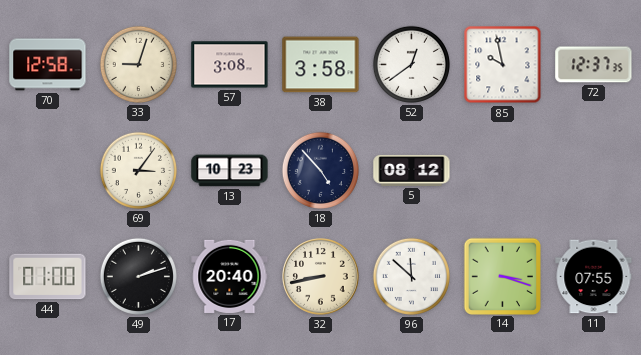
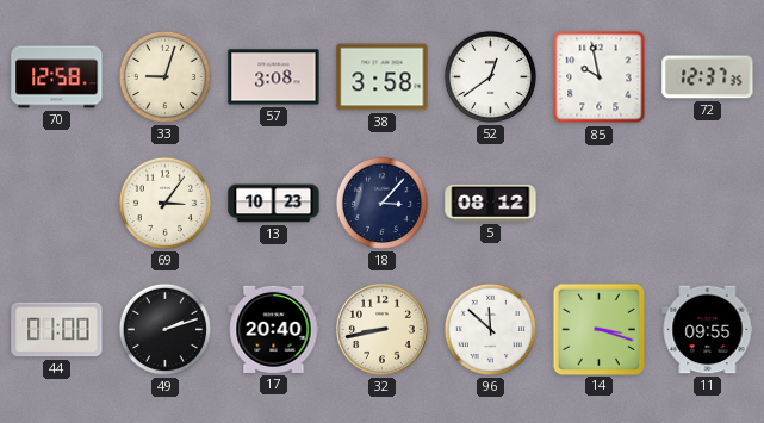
18: 4:53 -> 3:07 (381, 203)
11: 07:55 -> 09:55 (708, 330)
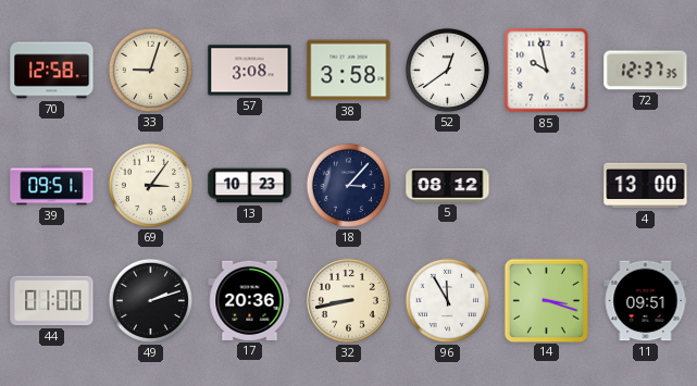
39: none -> 09:51 (52, 186)
4: none -> 13:00 (646, 186)
17: 20:40 -> 20:36 (250, 300)
96: 11:52 -> 11:55 (447, 300)
11: 09:55 -> 09:51 (646, 301)
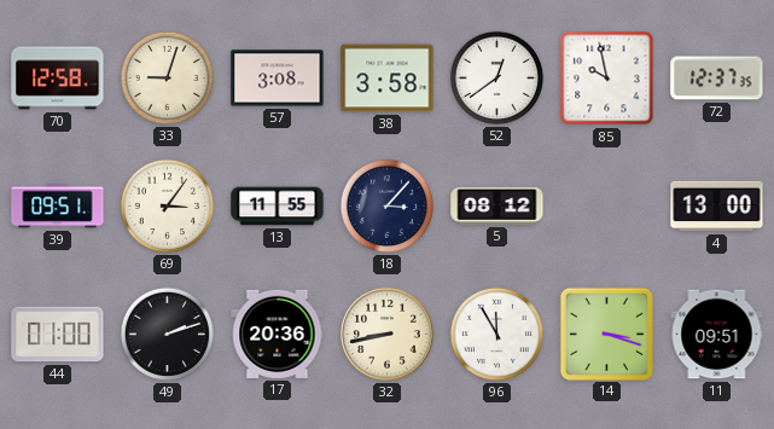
13: 10:23 -> 11:55 (278, 207)
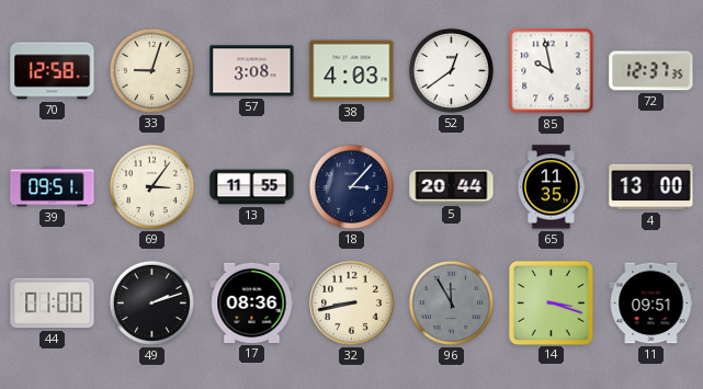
38: 3:58 -> 4:03 (352, 71)
5: 08:12 -> 20:44 (452, 186)
65: none -> 11:35 (552, 187)
17: 20:36 -> 08:36 (252, 302)
96 dial: white -> grey (451, 302)
